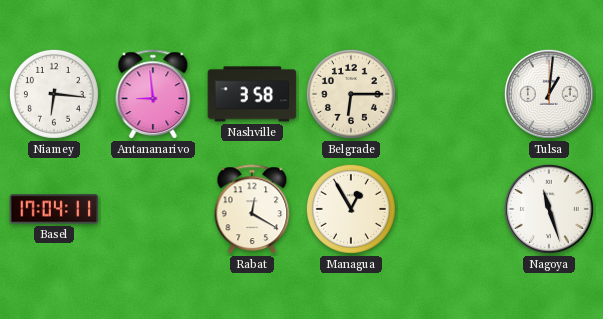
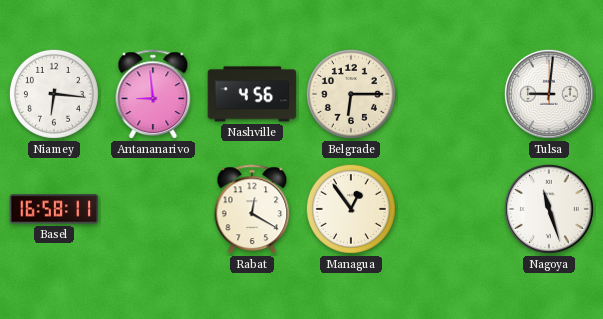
Nashville: 3:58 -> 4:56 (252, 94)
Tulsa: 1:01 -> 9:01 (549, 94)
Basel: 17:04 -> 16:58 (54, 209)
Managua: 12:55 -> 12:54 (351, 209)
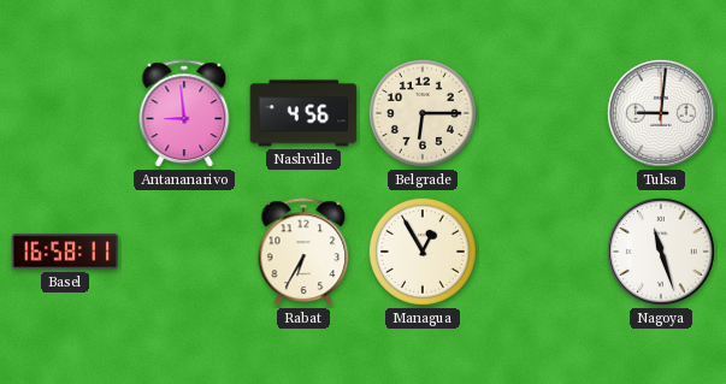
Niamey: 6:16 -> none (54, 94)
Rabat: 12:20 -> 6:35 (303, 253)
Managua: 12:54 -> 12:55 (423, 252)
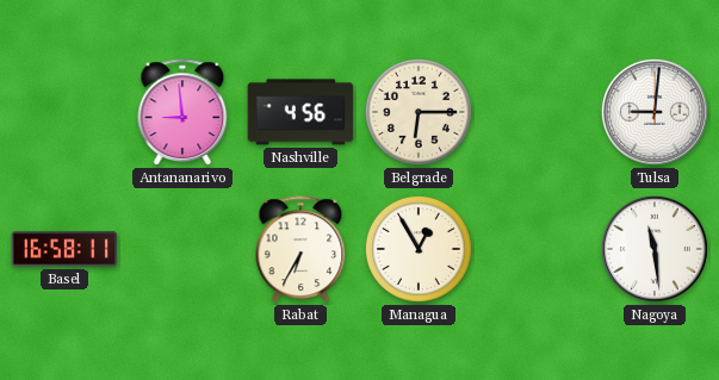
Nagoya: 11:27 -> 11:29 (655, 249)
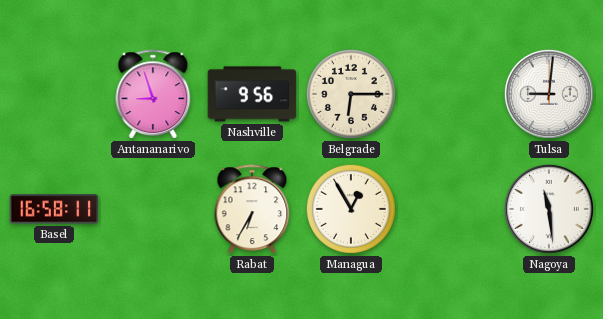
Antananarivo: 8:59 -> 8:57 (153, 95)
Nashville: 4:56 -> 9:56 (252, 94)
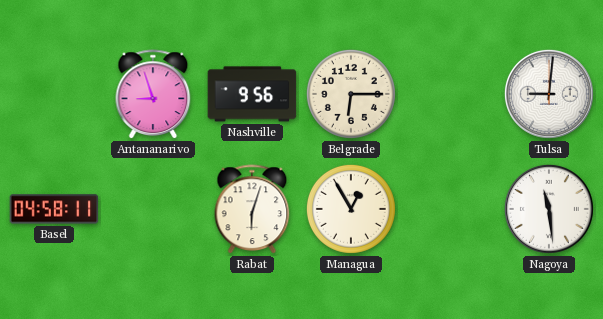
Basel: 16:58 -> 04:58 (54, 209)
Rabat: 6:35 -> 6:03 (252, 210)
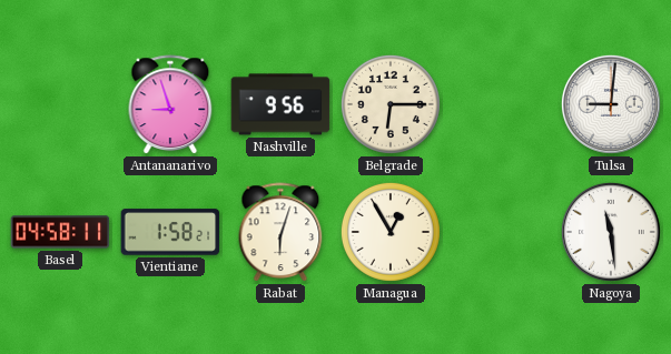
Vientiane: none -> 1:58 (170, 232)
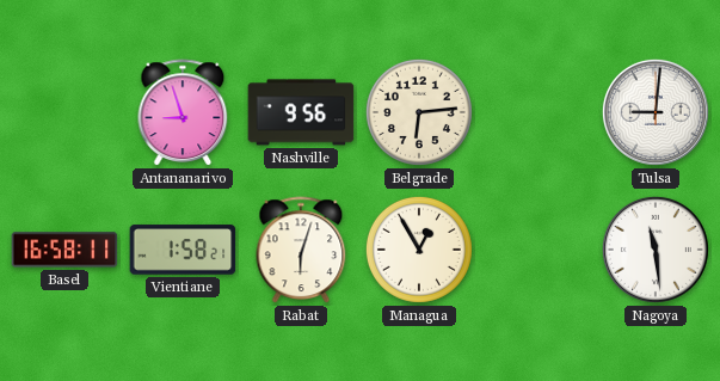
Belgrade: 6:15 -> 6:14 (419, 112)
Basel: 04:58 -> 16:58 (64, 250)
